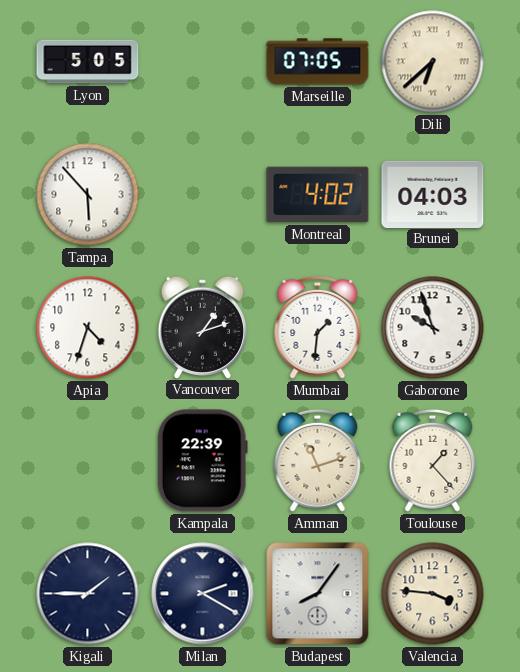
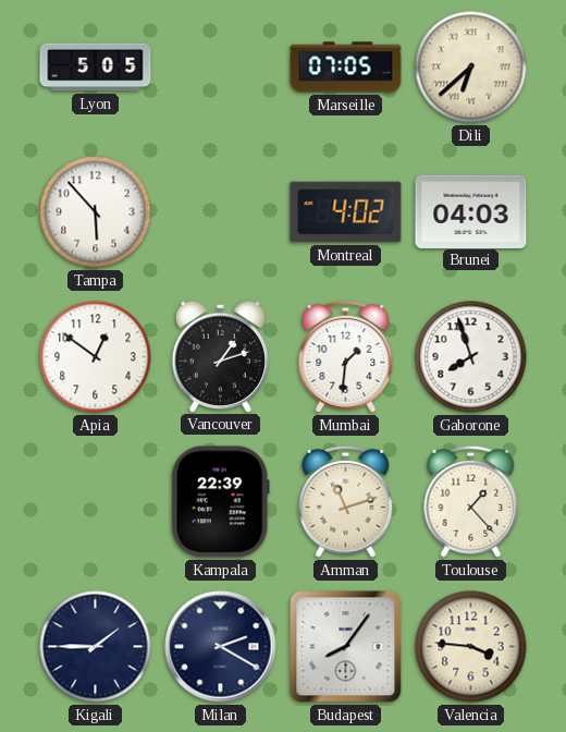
Apia: 4:33 -> 12:51 (96, 357)
Gaborone: 9:57 -> 7:57 (471, 357)
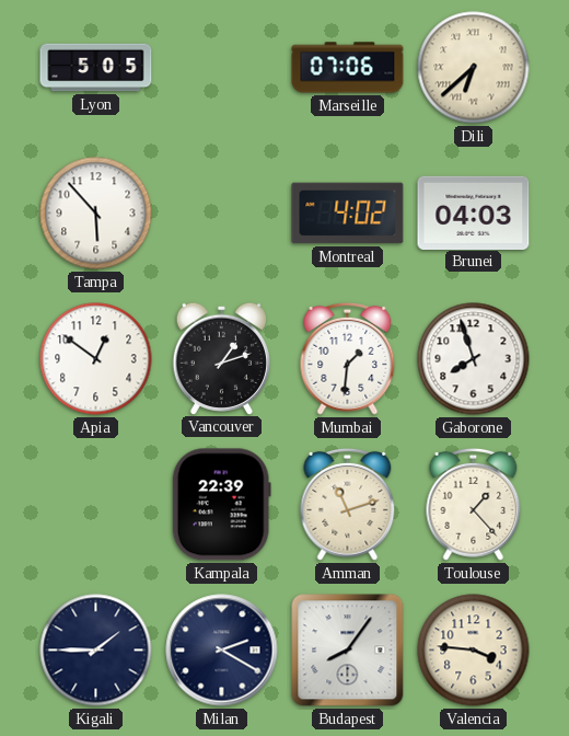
Marseille: 07:05 -> 07:06 (348, 68)
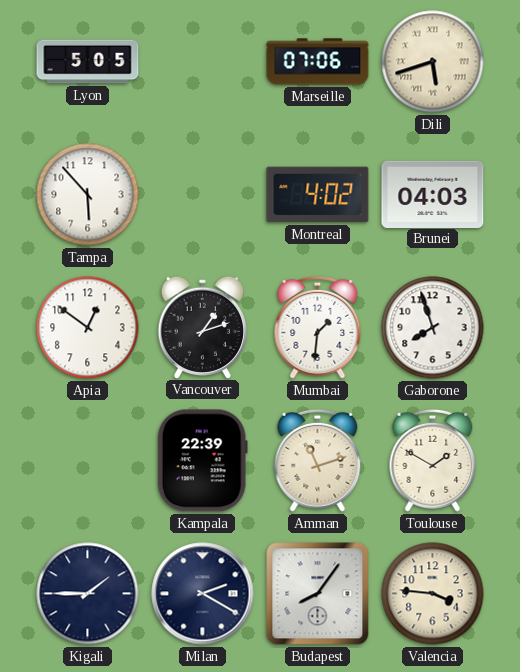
Dili: 6:38 -> 5:42 (433, 62)
Toulouse: 1:23 -> 1:50 (433, 460)
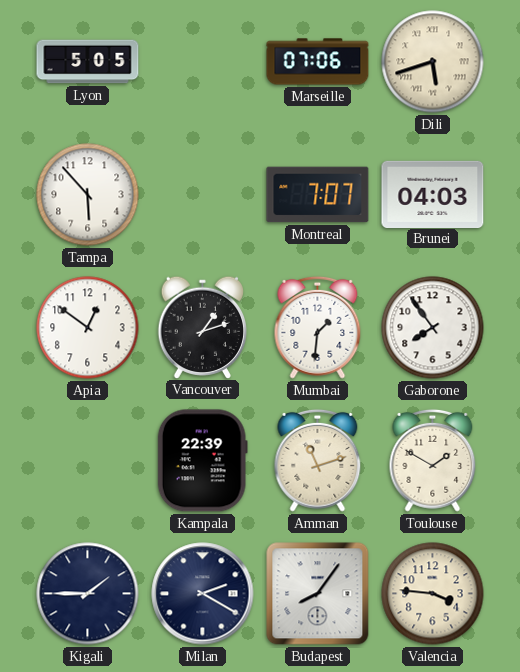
Montreal: 4:02 -> 7:07 (318, 195)
Gaborone: 7:57 -> 7:54 (433, 328)
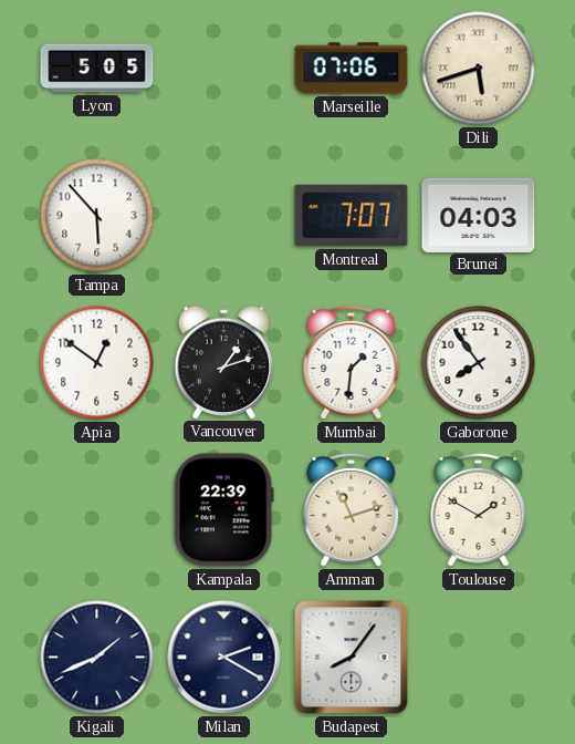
Kigali: 1:45 -> 1:41 (97, 658)
Valencia: 3:46 -> none (433, 594)
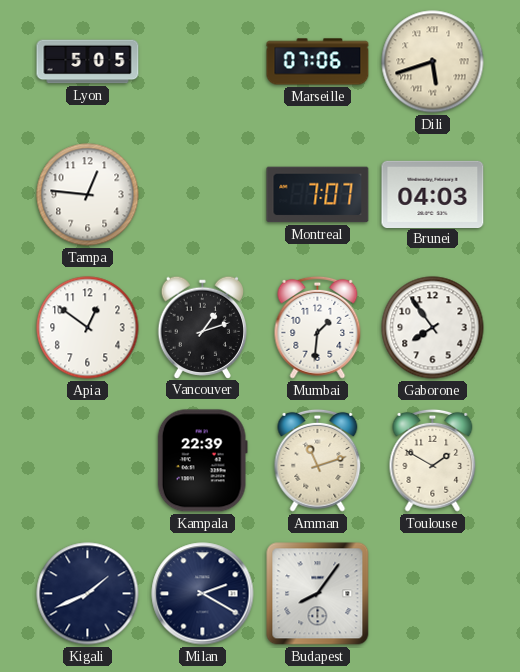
Tampa: 5:53 -> 12:46 (88, 195)
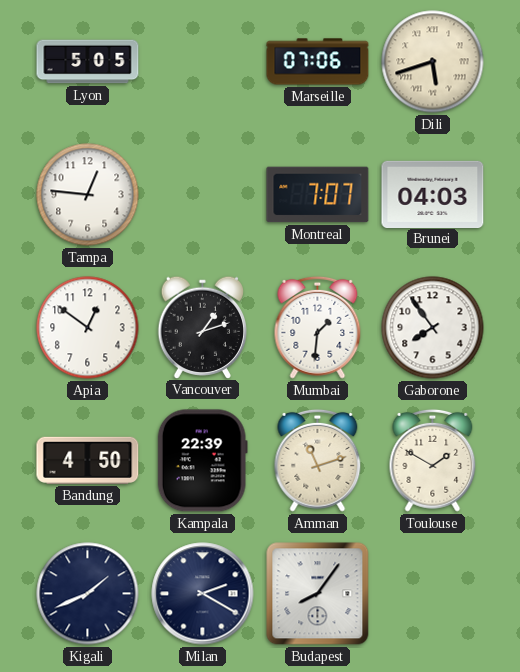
Bandung: none -> 4:50 (88, 460)
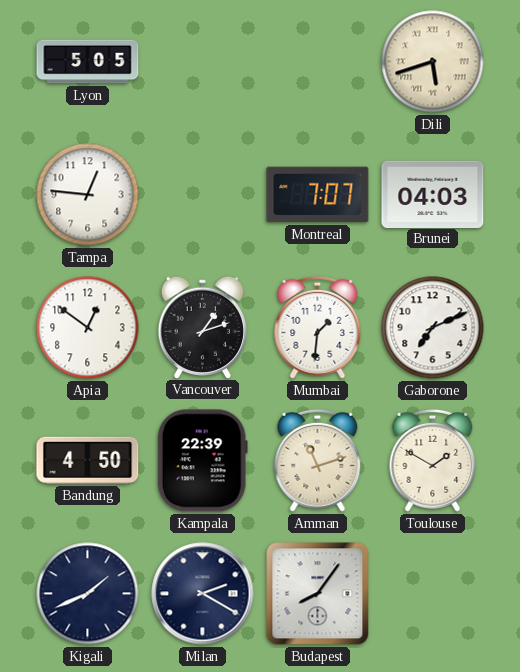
Marseille: 07:06 -> none (318, 62)
Gaborone: 7:54 -> 7:11 (433, 328)
